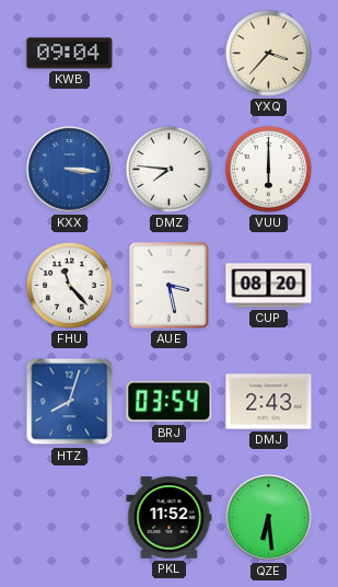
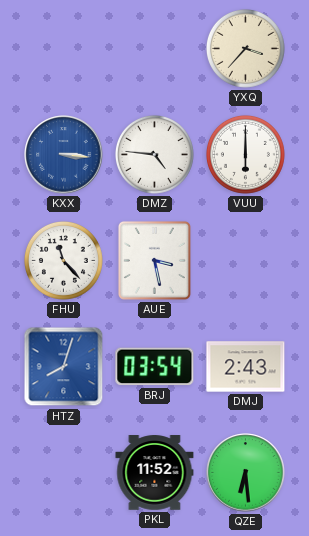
KWB: 09:04 -> none (70, 54)
DMZ: 7:46 -> 4:46 (154, 154)
CUP: 08:20 -> none (269, 286)
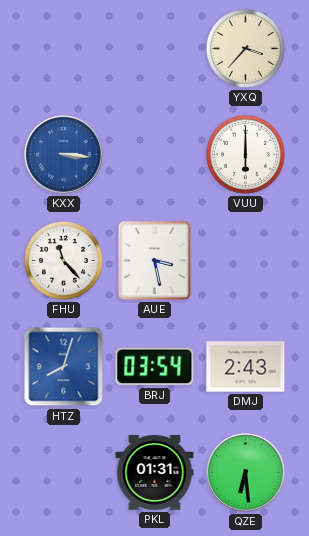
DMZ: 4:46 -> none (154, 154)
PKL: 11:52 -> 01:31 (155, 473)
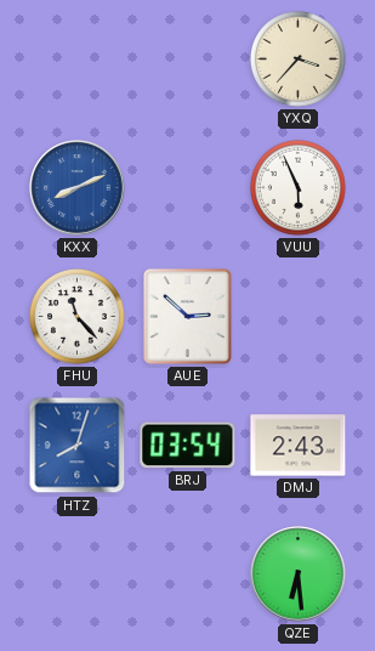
KXX: 3:16 -> 8:11 (78, 188)
VUU: 6:00 -> 5:56 (297, 187)
AUE: 3:28 -> 2:52 (187, 316)
PKL: 01:31 -> none (155, 473)
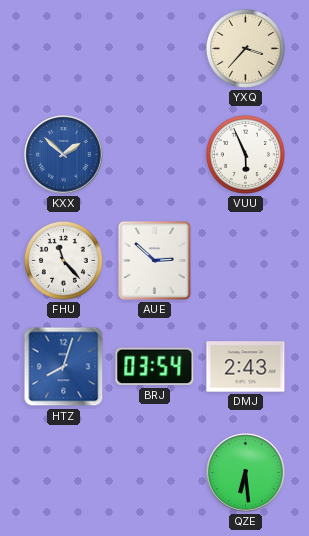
KXX: 8:11 -> 1:52 (64, 155)
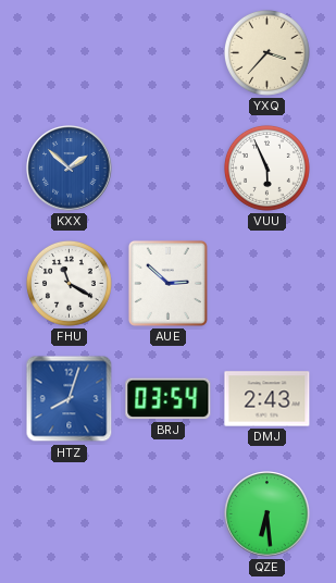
FHU: 11:23 -> 11:20 (69, 283)
